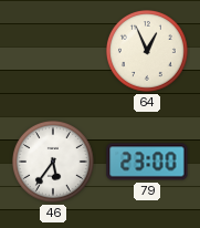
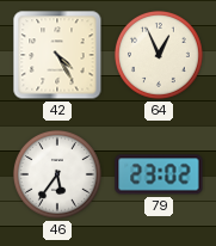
42: none -> 4:25 (57, 55)
79: 23:00 -> 23:02 (159, 174)
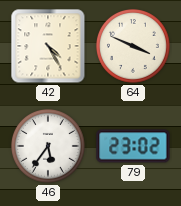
64: 12:56 -> 3:49 (133, 46)
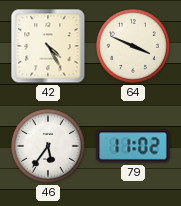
79: 23:02 -> 11:02 (133, 146)
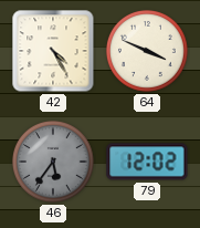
46 dial: white -> grey (53, 162)
79: 11:02 -> 12:02 (147, 162)
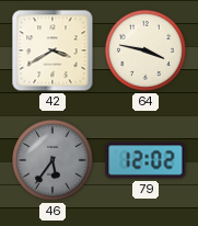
42: 4:25 -> 3:40 (53, 50)
64: 3:49 -> 3:47 (145, 50)
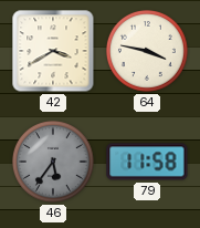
79: 12:02 -> 11:58 (147, 162)
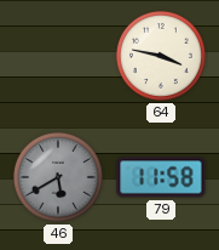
42: 3:40 -> none (53, 51)
46: 5:36 -> 5:40 (58, 177)
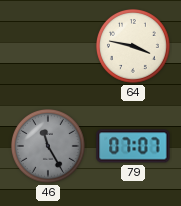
46: 5:40 -> 11:25 (48, 146)
79: 11:58 -> 07:07 (133, 146)
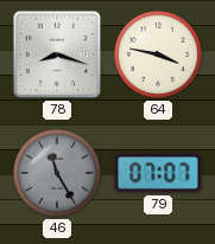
78: none -> 8:18 (57, 54)
